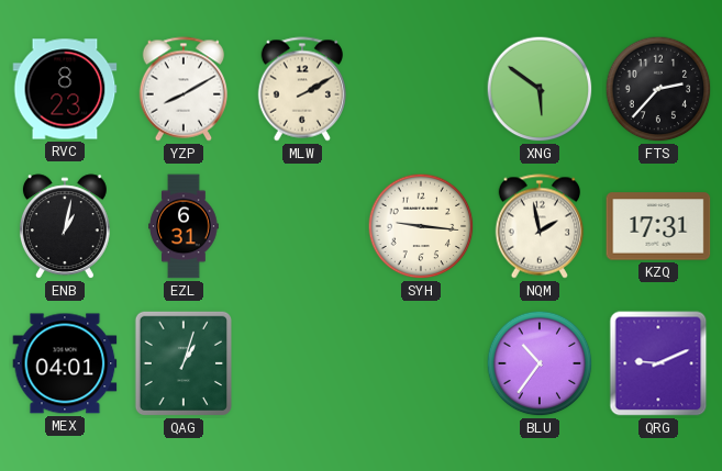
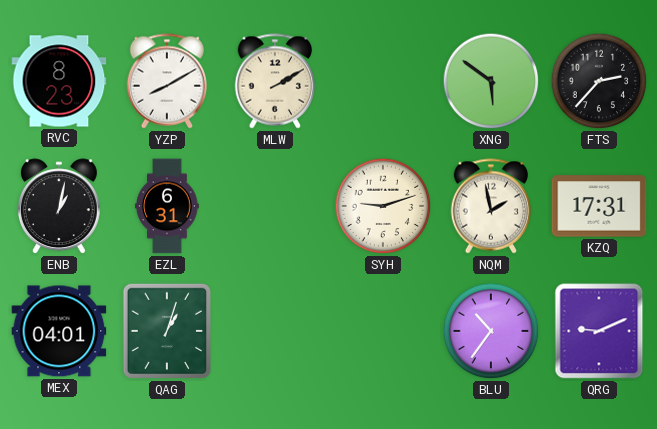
SYH: 9:16 -> 9:12 (383, 206)
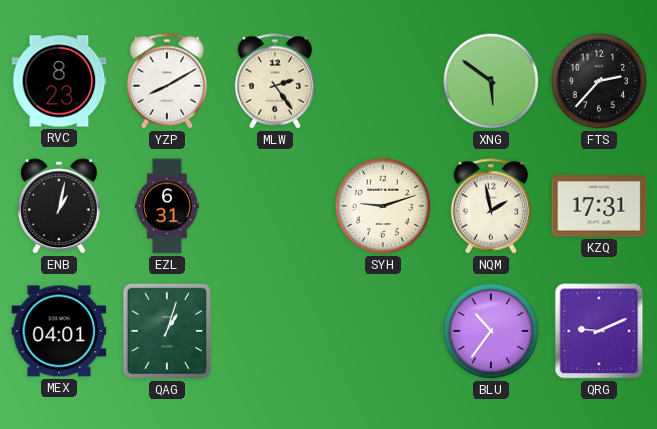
MLW: 2:10 -> 2:24 (274, 81)
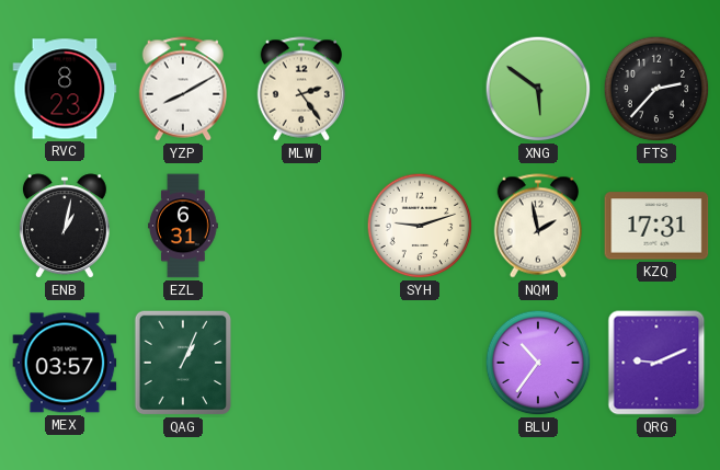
MEX: 04:01 -> 03:57 (65, 363)
QAG: 1:03 -> 1:04 (182, 363)
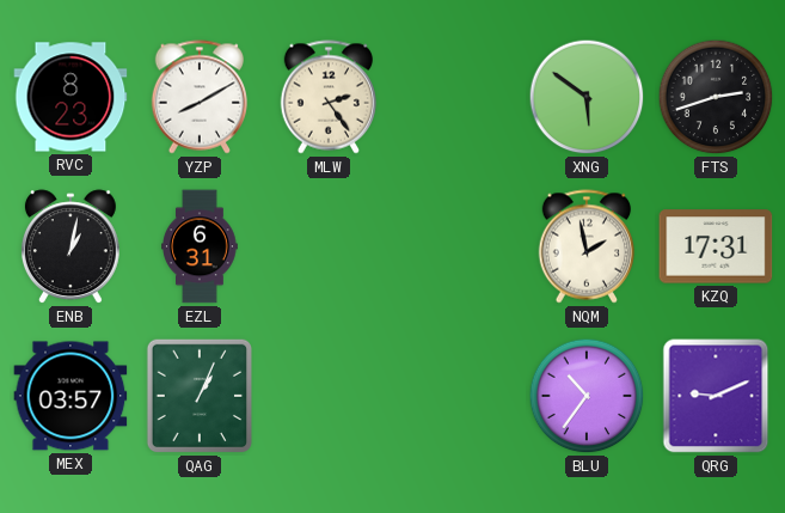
FTS: 2:37 -> 2:42 (716, 97)
SYH: 9:12 -> none (420, 226)
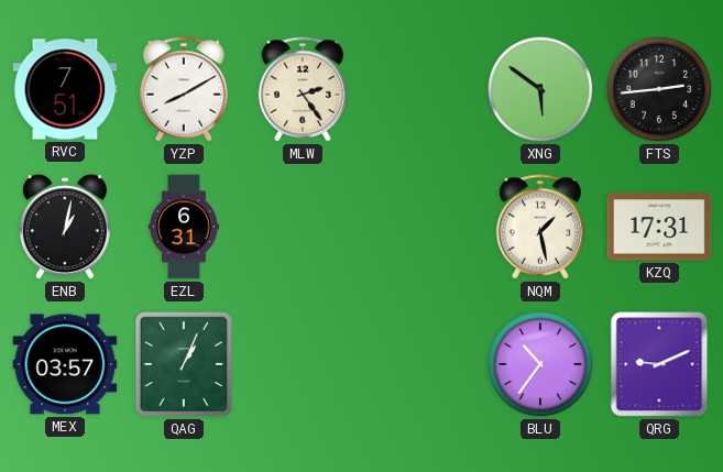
RVC: 8:23 -> 7:51 (65, 89)
FTS: 2:42 -> 2:44 (659, 89)
NQM: 1:58 -> 1:28 (539, 227)
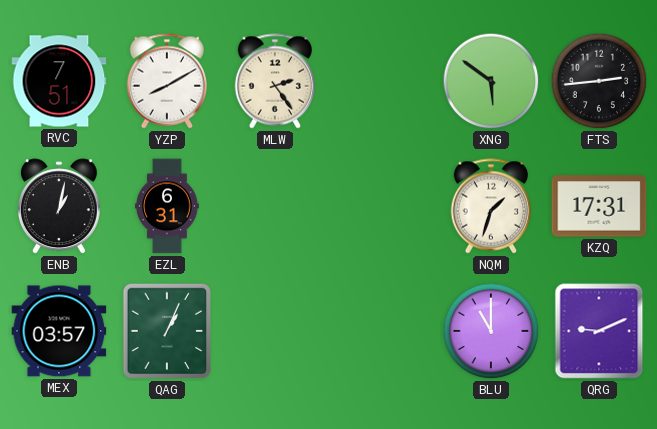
NQM: 1:28 -> 1:33 (490, 206)
BLU: 10:36 -> 11:00 (491, 331)
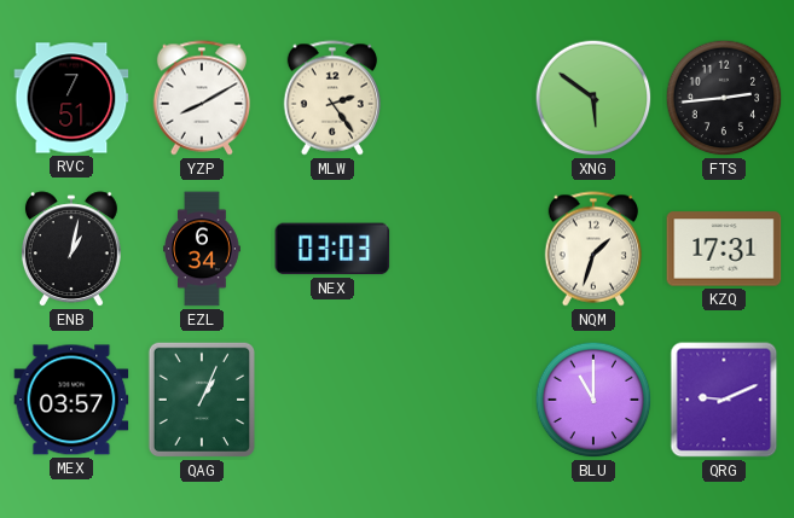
EZL: 6:31 -> 6:34 (202, 249)
NEX: none -> 03:03 (332, 249)
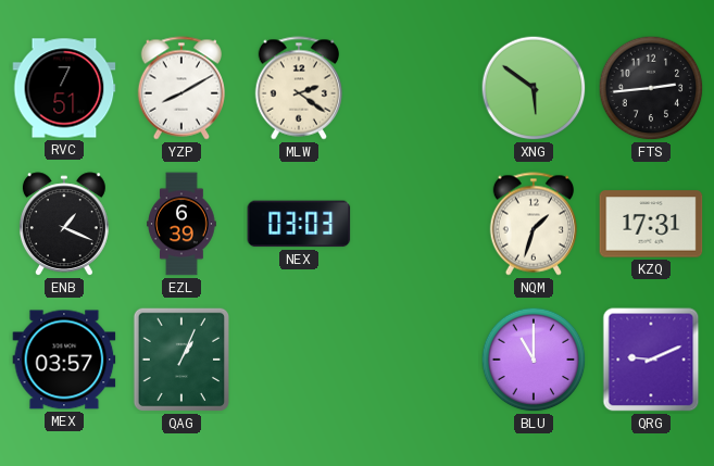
MLW: 2:24 -> 2:21 (298, 88)
ENB: 1:02 -> 1:19 (64, 225)
EZL: 6:34 -> 6:39 (181, 224)
